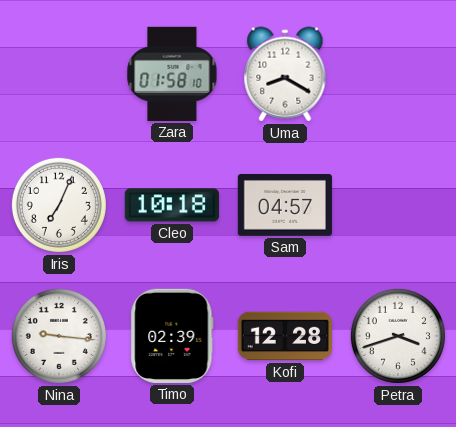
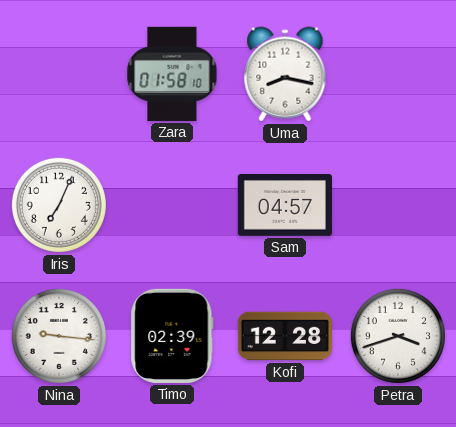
Uma: 8:20 -> 8:17 (285, 74)
Cleo: 10:18 -> none (172, 205)
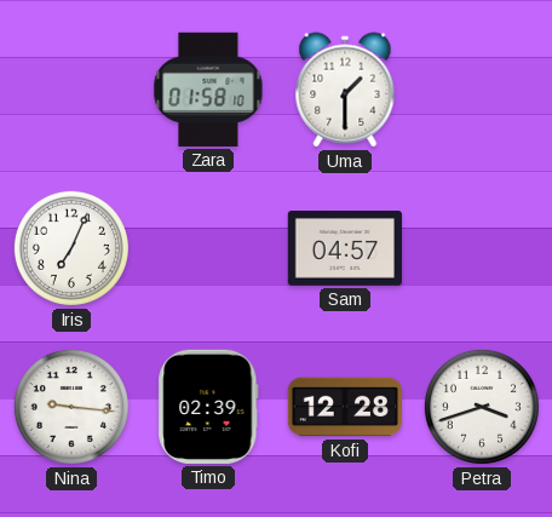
Uma: 8:17 -> 1:30 (345, 90)
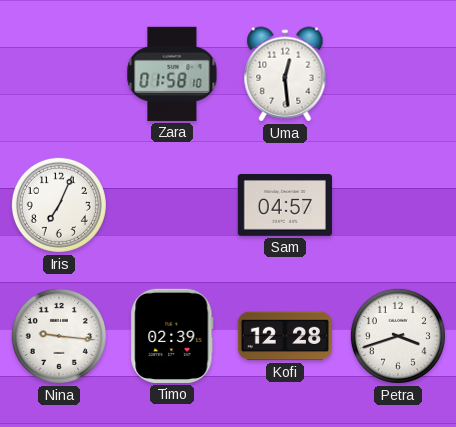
Uma: 1:30 -> 12:29 (285, 74)
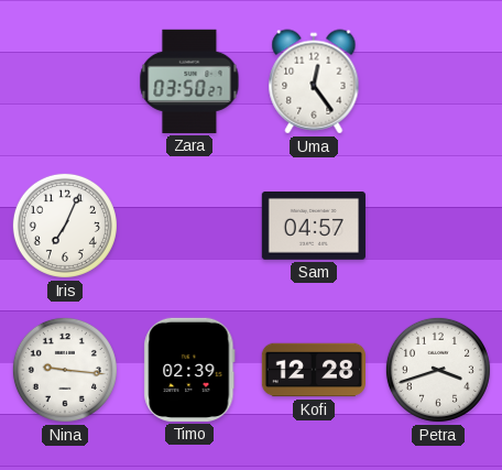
Zara: 01:58 -> 03:50 (189, 81)
Uma: 12:29 -> 12:24 (314, 81)
